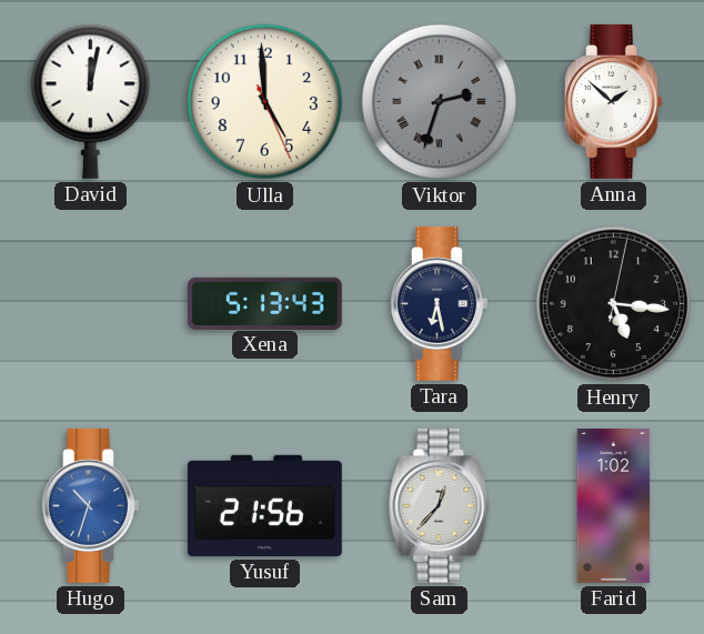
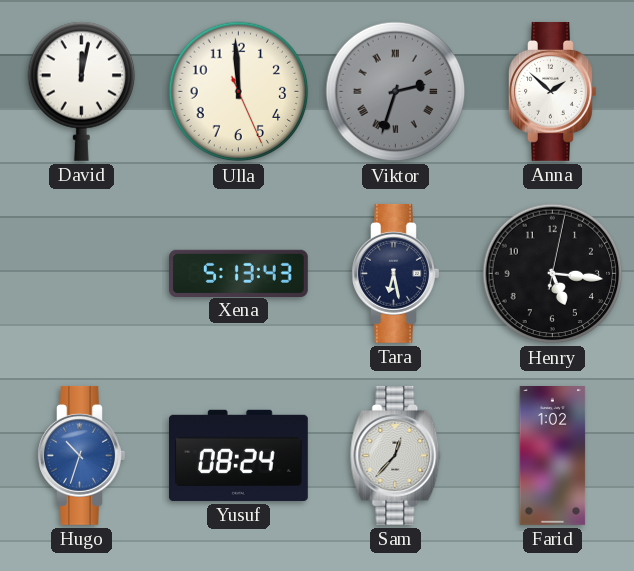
Ulla: 4:59 -> 11:59 (239, 92)
Yusuf: 21:56 -> 08:24 (238, 455)
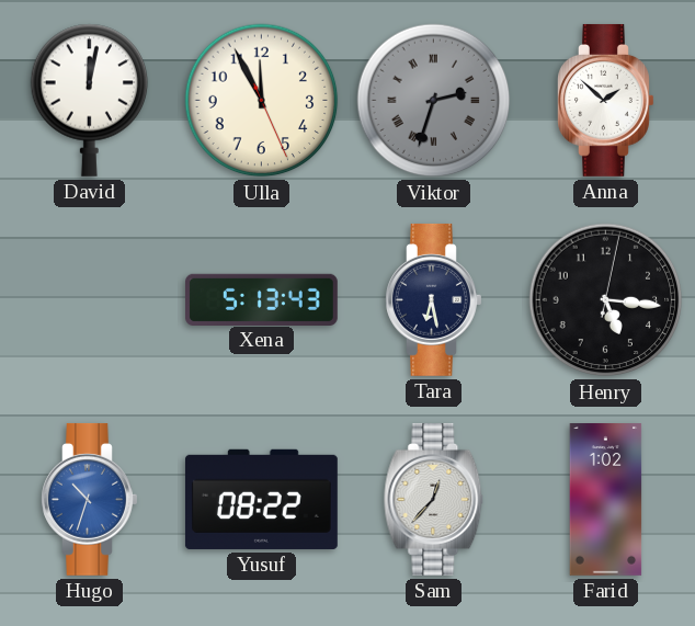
Ulla: 11:59 -> 11:55 (262, 101)
Yusuf: 08:24 -> 08:22 (261, 499)
